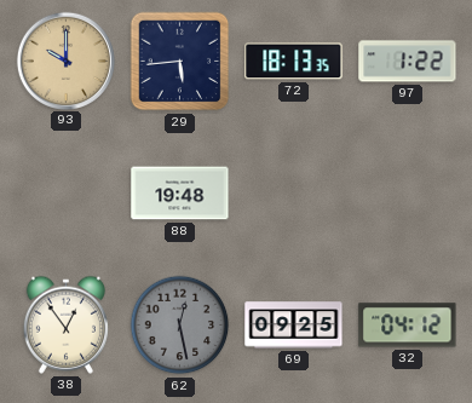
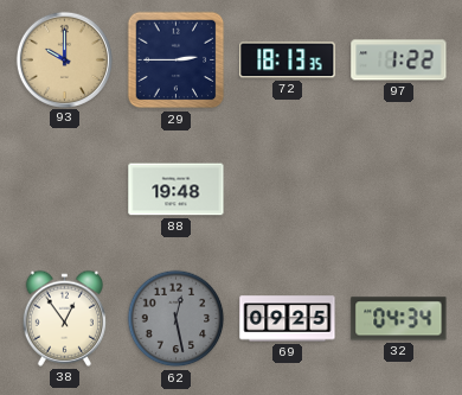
29: 5:44 -> 2:45 (177, 60)
32: 04:12 -> 04:34 (399, 319)
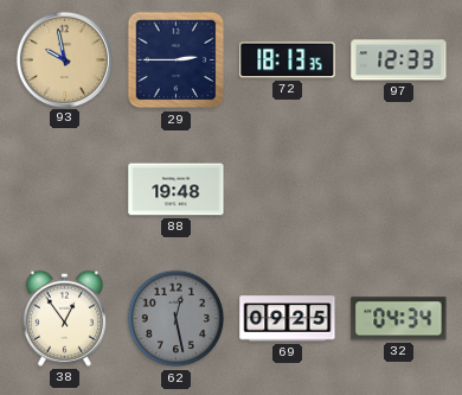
93: 10:00 -> 9:58 (64, 59)
97: 1:22 -> 12:33 (399, 60)
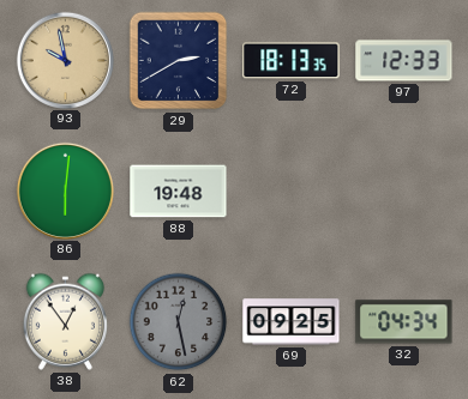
29: 2:45 -> 2:40 (179, 61)
86: none -> 6:01 (65, 191)
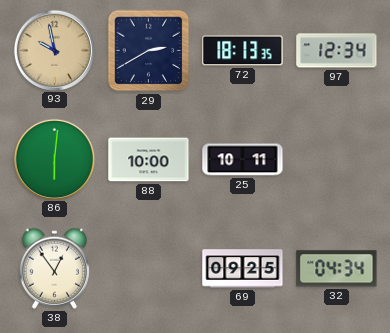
97: 12:33 -> 12:34 (337, 51)
88: 19:48 -> 10:00 (149, 160)
25: none -> 10:11 (243, 160)
62: 12:28 -> none (179, 322)
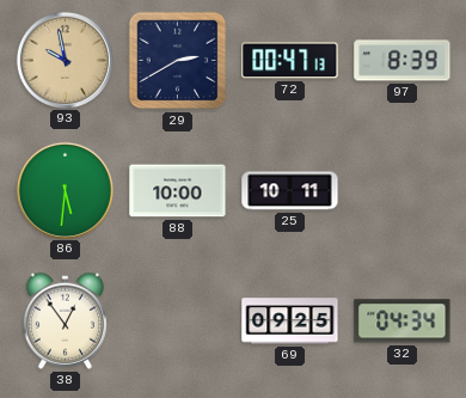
72: 18:13 -> 00:47 (290, 61)
97: 12:34 -> 8:39 (403, 61)
86: 6:01 -> 5:31 (65, 190)
